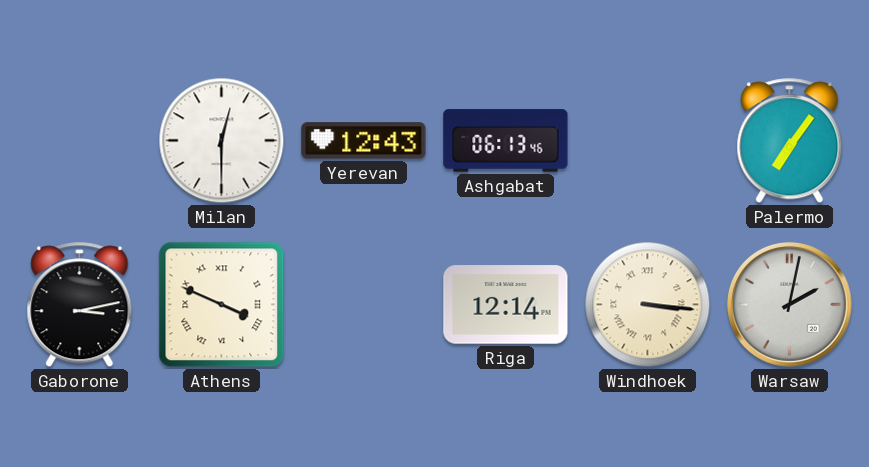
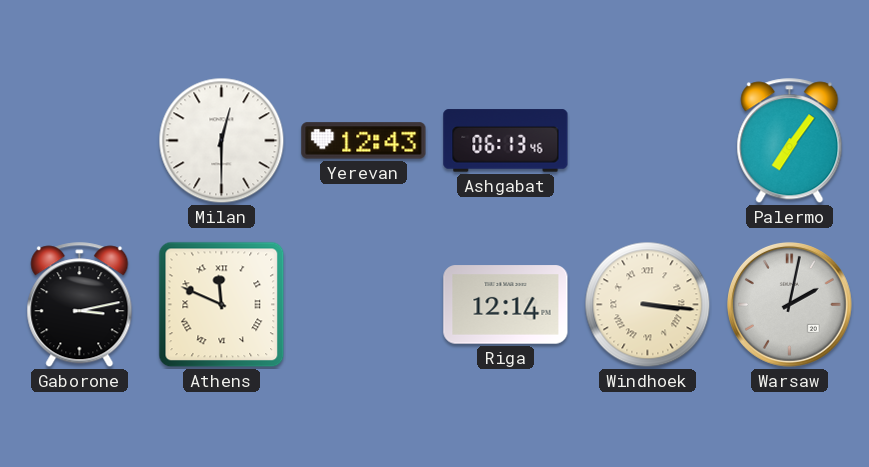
Athens: 3:49 -> 11:49 (222, 305)
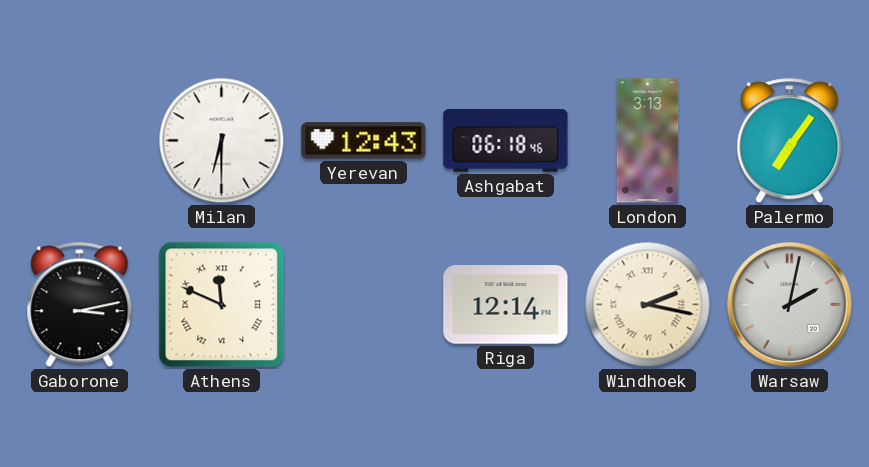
Milan: 12:30 -> 6:30 (222, 141)
Ashgabat: 06:13 -> 06:18 (506, 141)
London: none -> 3:13 (648, 141)
Windhoek: 3:16 -> 2:17 (648, 305)
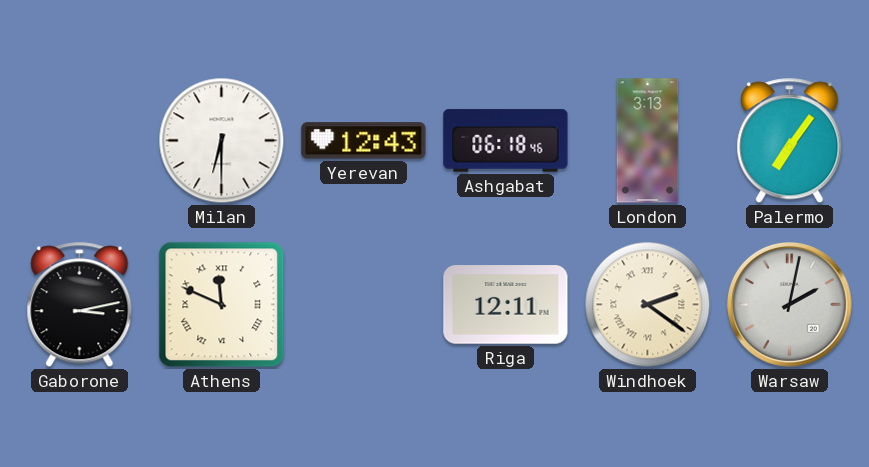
Riga: 12:14 -> 12:11 (506, 305)
Windhoek: 2:17 -> 2:21 (648, 305)
